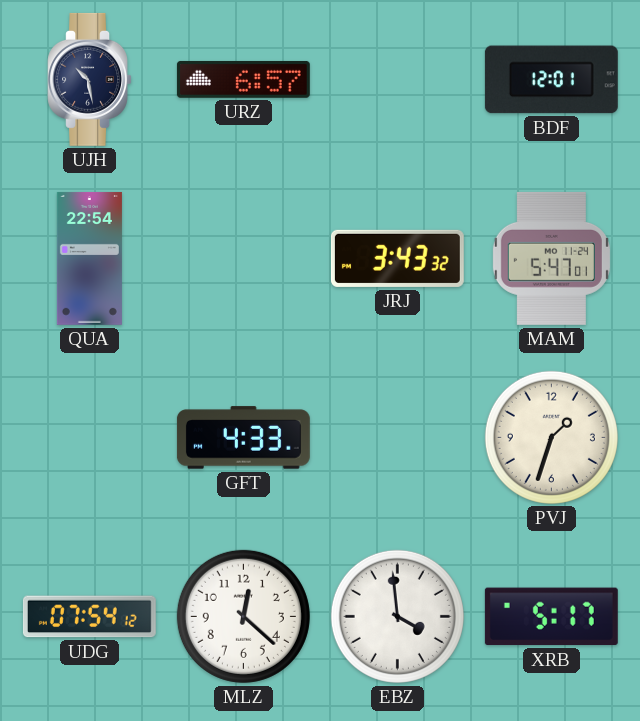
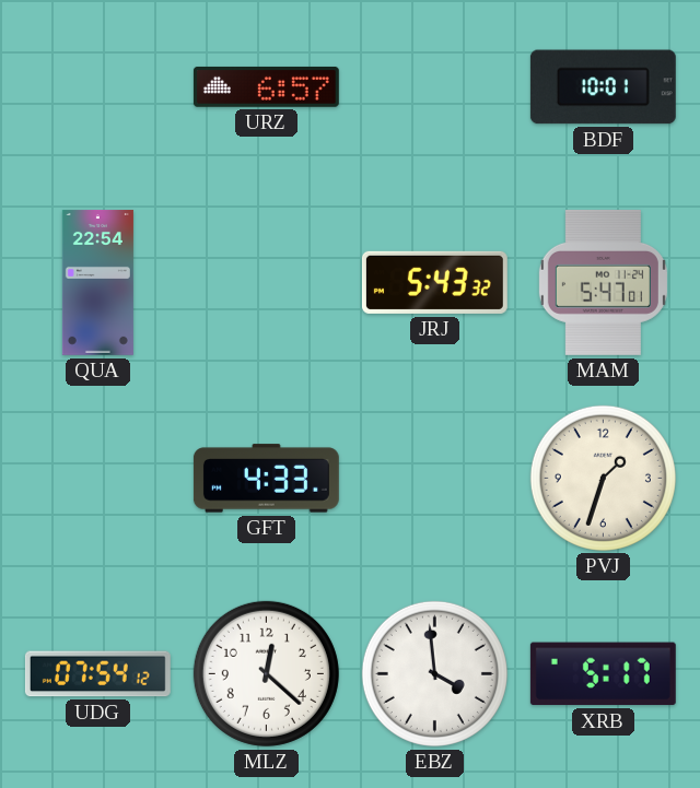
UJH: 10:28 -> none (89, 79)
BDF: 12:01 -> 10:01 (603, 87)
JRJ: 3:43 -> 5:43 (434, 282)
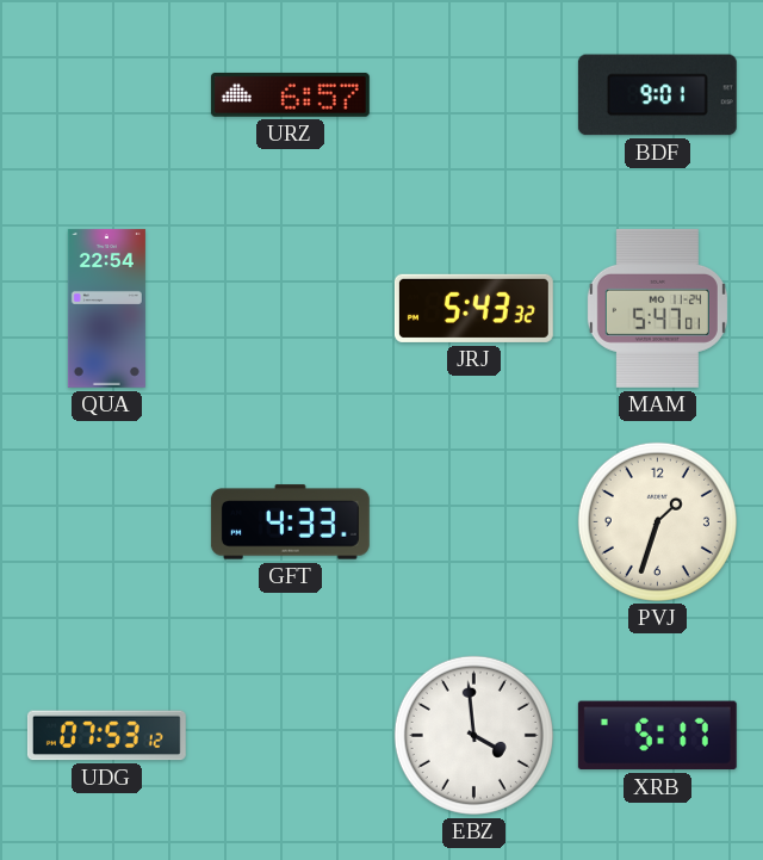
BDF: 10:01 -> 9:01 (657, 95)
UDG: 07:54 -> 07:53 (106, 736)
MLZ: 12:22 -> none (266, 673)
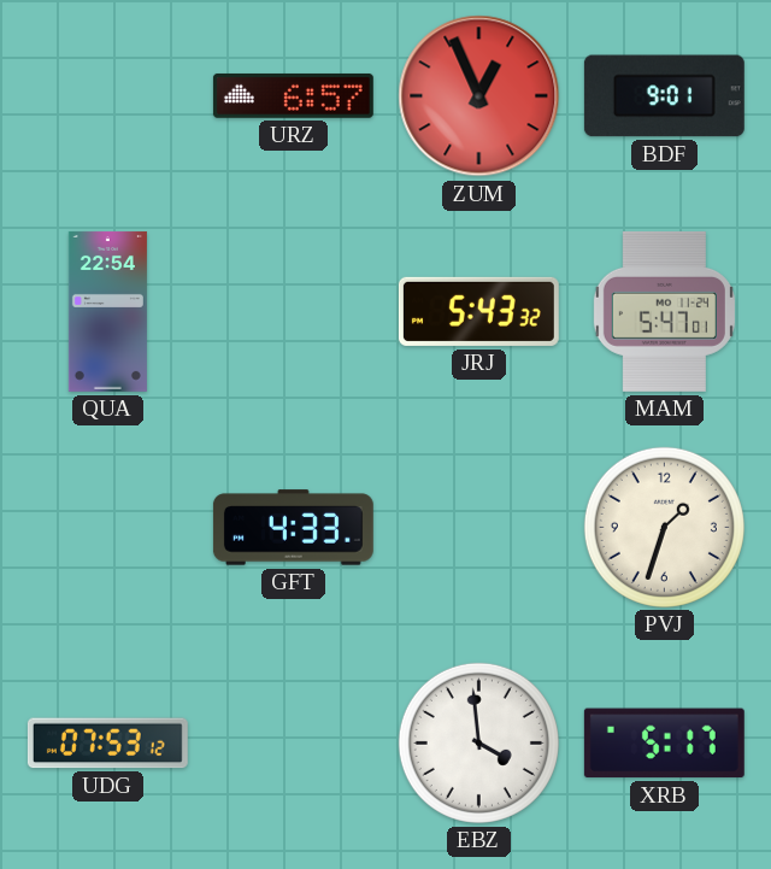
ZUM: none -> 12:56 (479, 96)
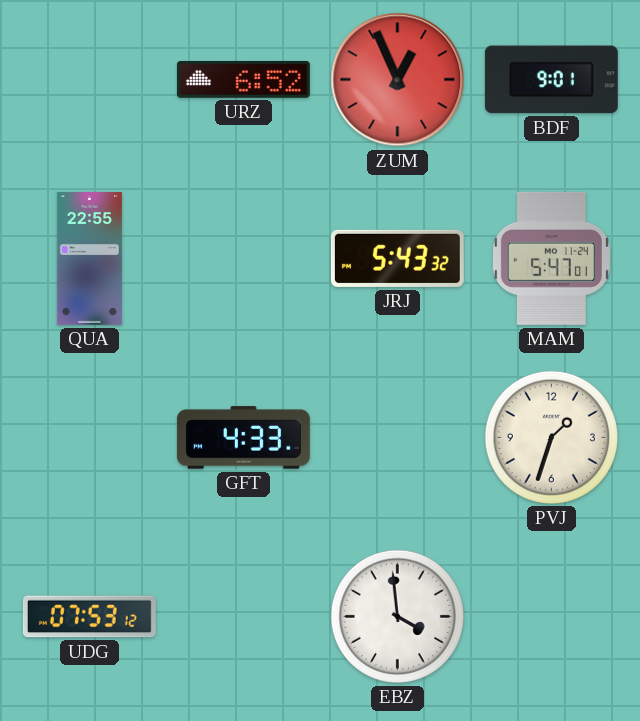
URZ: 6:57 -> 6:52 (243, 79)
QUA: 22:54 -> 22:55 (89, 258)
XRB: 5:17 -> none (664, 744)
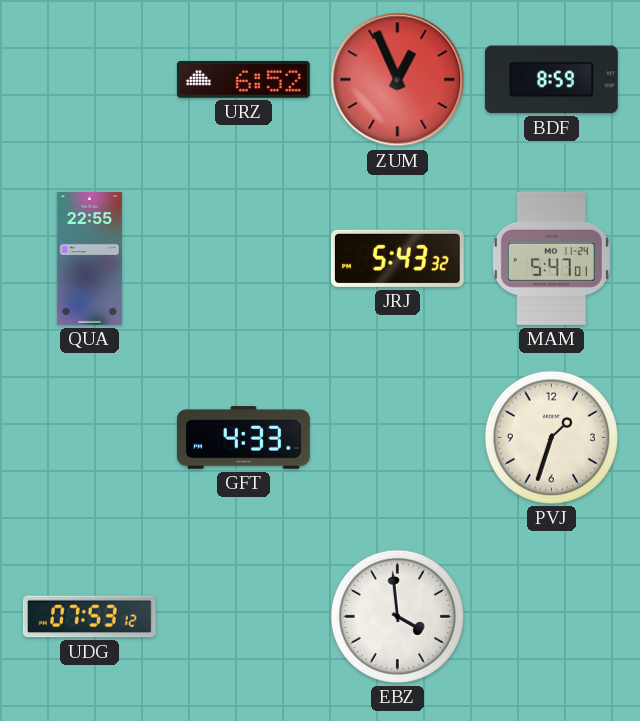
BDF: 9:01 -> 8:59 (551, 80)
